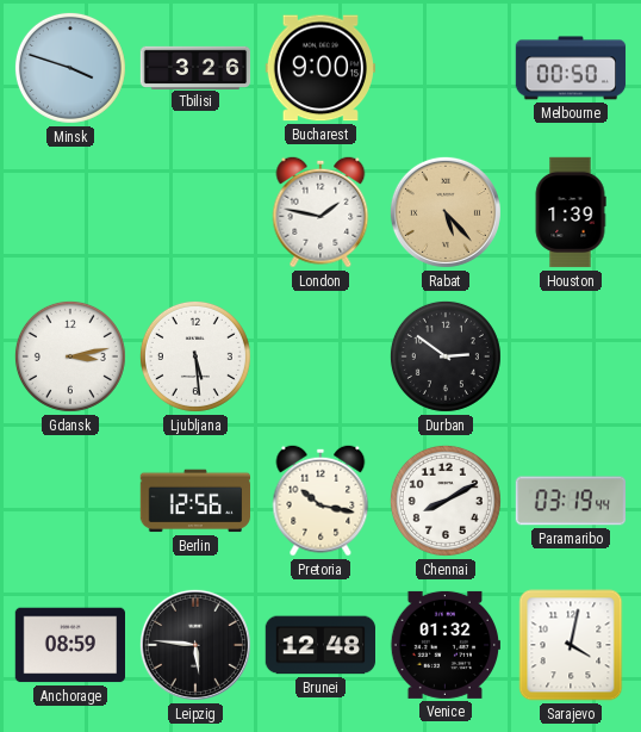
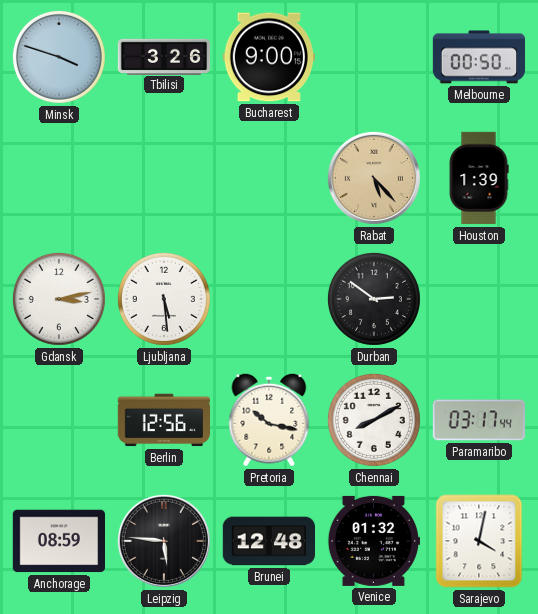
London: 1:47 -> none (320, 212)
Paramaribo: 03:19 -> 03:17 (479, 420)
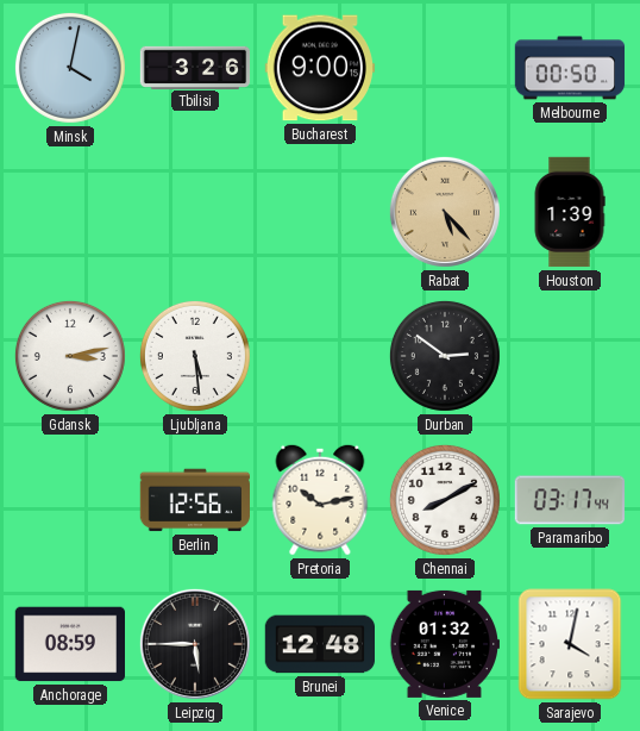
Minsk: 3:48 -> 4:02 (70, 68)
Pretoria: 10:17 -> 10:13 (320, 500)
Leipzig: 5:46 -> 5:45 (195, 644)
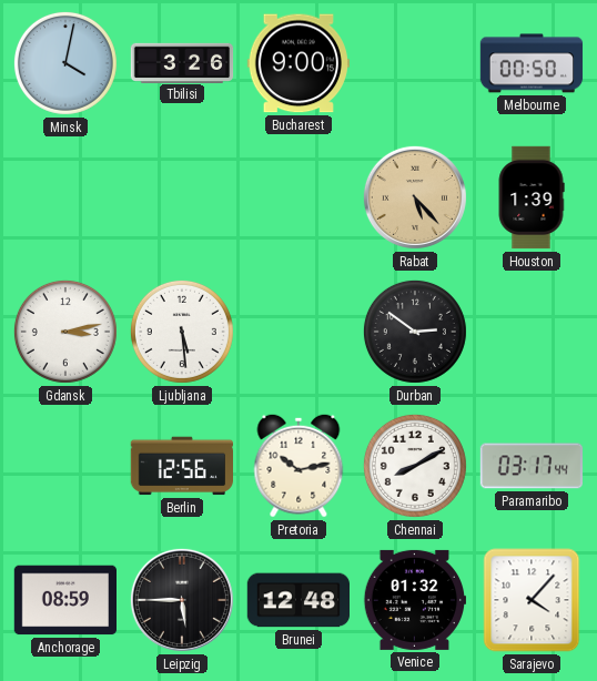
Sarajevo: 4:02 -> 4:07 (532, 600)
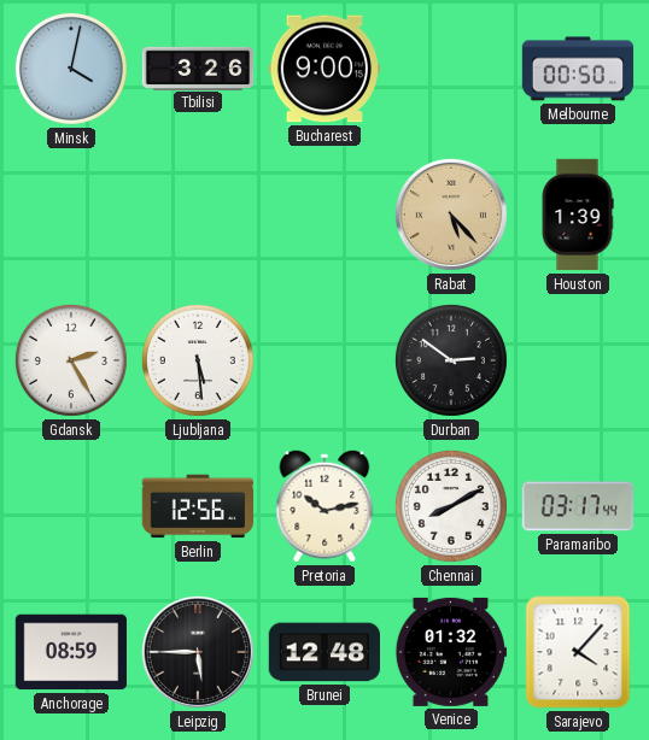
Gdansk: 3:13 -> 2:25 (71, 360)
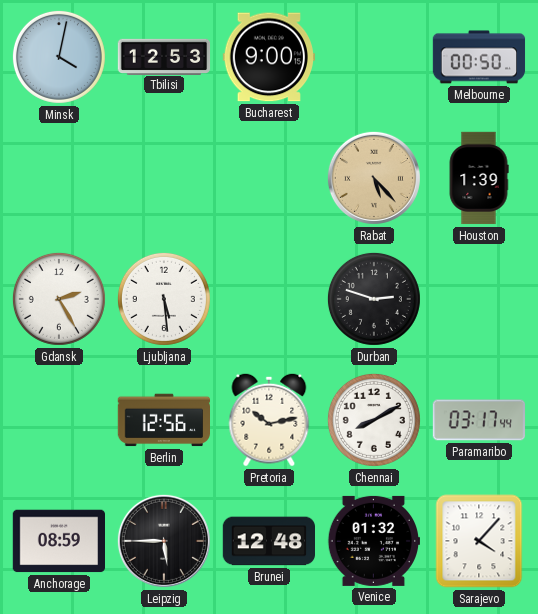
Tbilisi: 3:26 -> 12:53 (164, 56)
Durban: 2:51 -> 2:48 (374, 299)
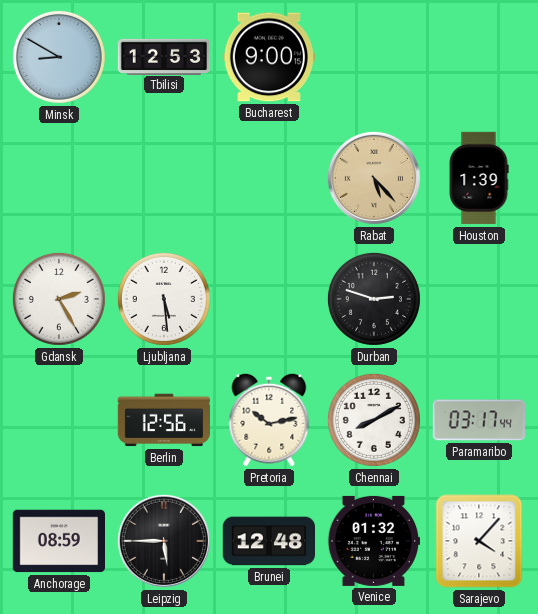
Minsk: 4:02 -> 8:50 (59, 57)
Melbourne: 00:50 -> none (479, 57)
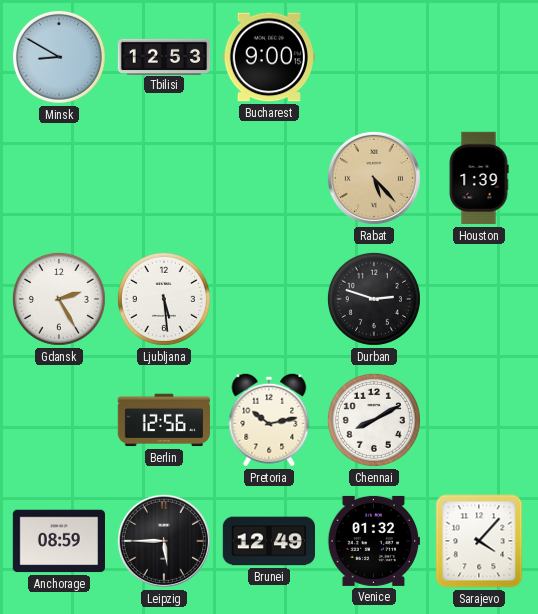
Paramaribo: 03:17 -> none (479, 420)
Brunei: 12:48 -> 12:49 (269, 541)
